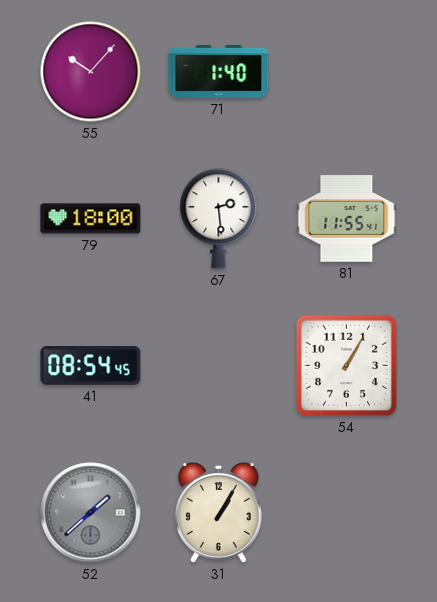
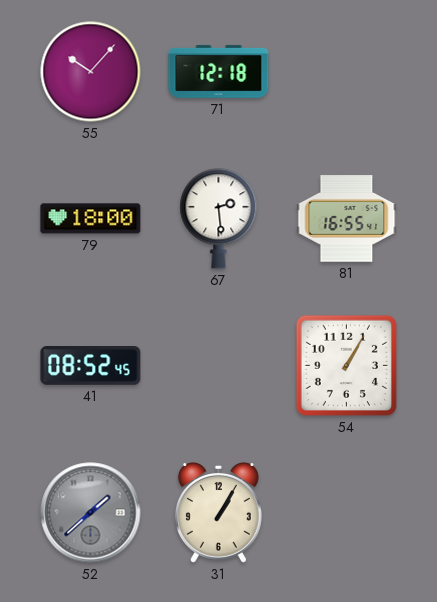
71: 1:40 -> 12:18 (219, 71)
81: 11:55 -> 16:55 (347, 219)
41: 08:54 -> 08:52 (91, 366)
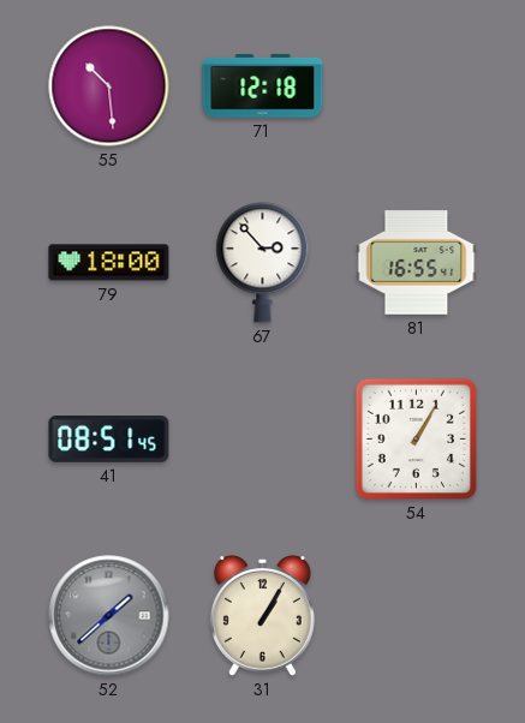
55: 10:07 -> 10:29 (109, 86)
67: 2:29 -> 2:53 (263, 263)
41: 08:52 -> 08:51 (109, 440)
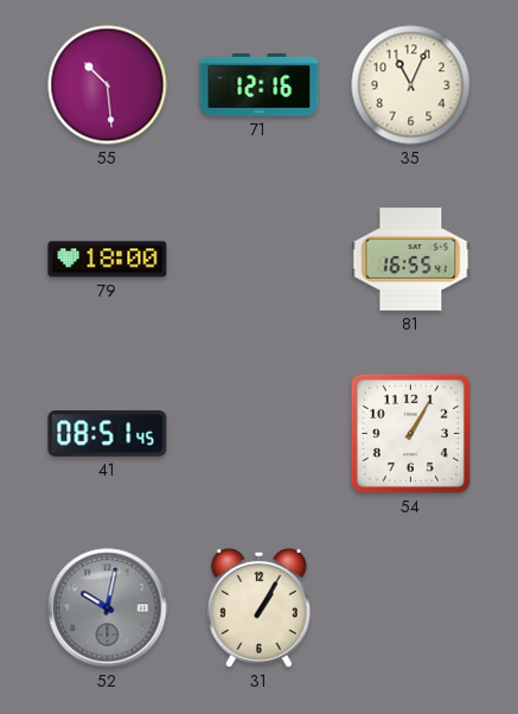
71: 12:18 -> 12:16 (260, 84)
35: none -> 11:04 (411, 85)
67: 2:53 -> none (263, 263)
52: 1:38 -> 10:02 (108, 608)
